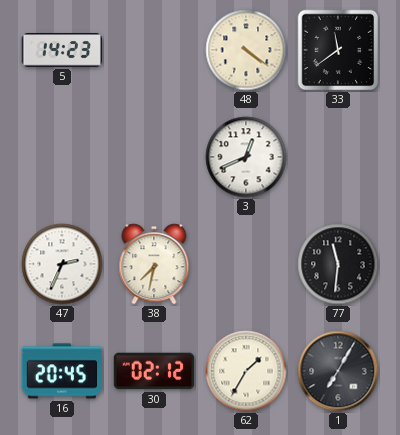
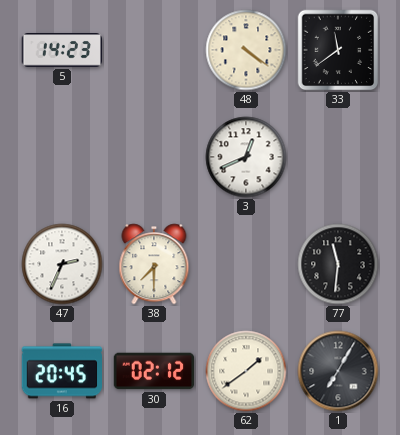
38: 7:32 -> 7:30 (154, 264)
62: 1:35 -> 1:39 (246, 371)
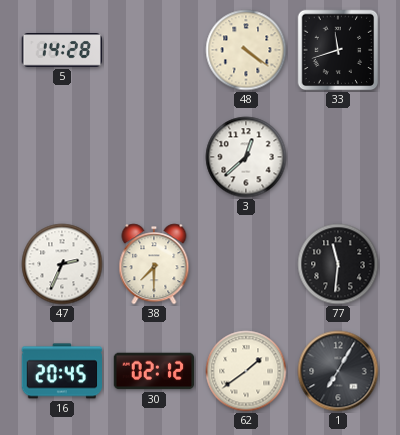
5: 14:23 -> 14:28 (62, 50)
33: 11:39 -> 11:42 (338, 50)
3: 12:41 -> 12:38 (246, 157)
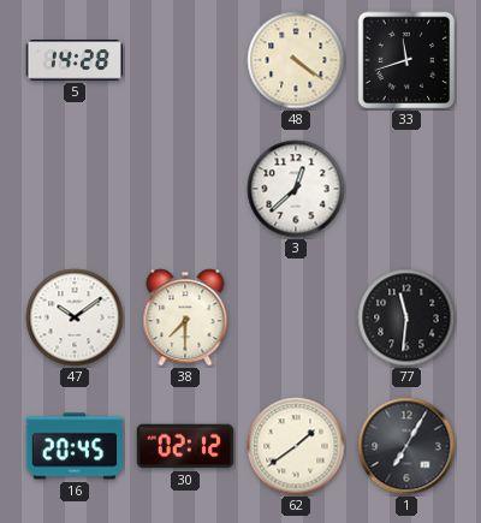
47: 2:34 -> 10:09 (75, 317)
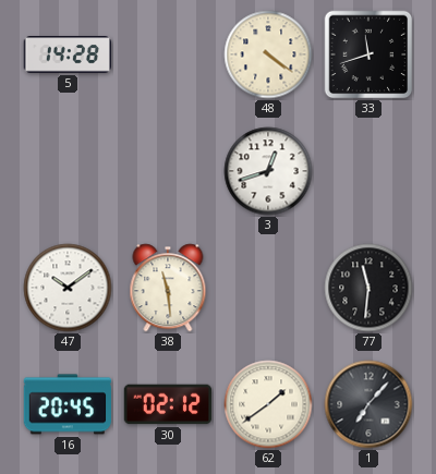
3: 12:38 -> 12:42 (268, 171)
38: 7:30 -> 11:29 (168, 288)
1: 7:05 -> 7:07 (368, 404)
